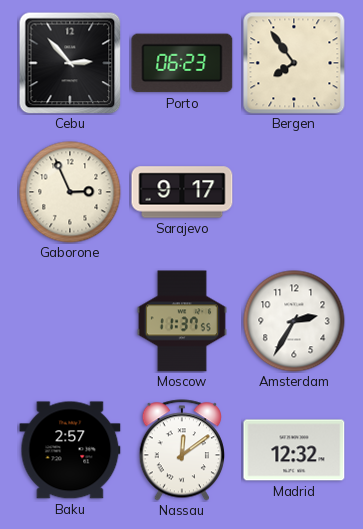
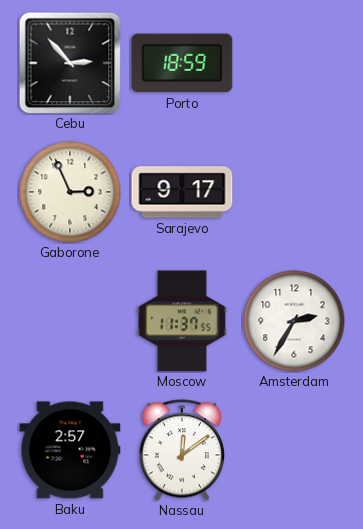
Porto: 06:23 -> 18:59 (182, 63)
Bergen: 7:54 -> none (294, 63)
Madrid: 12:32 -> none (294, 450)
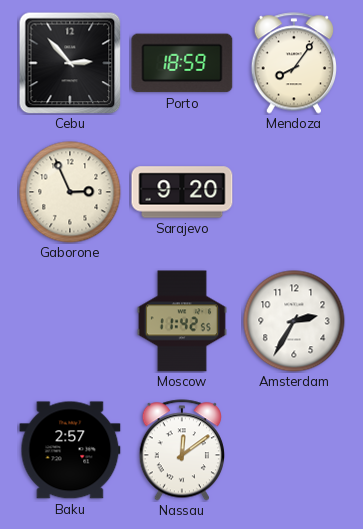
Mendoza: none -> 8:06 (293, 63)
Sarajevo: 9:17 -> 9:20 (182, 192)
Moscow: 11:37 -> 11:42 (182, 321)
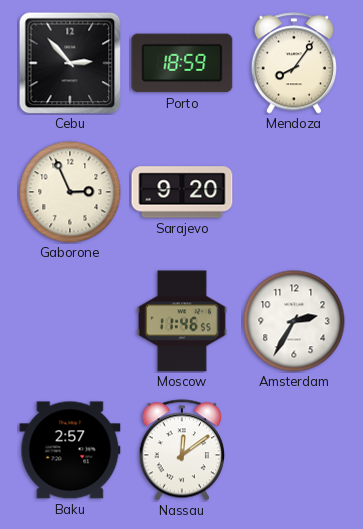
Moscow: 11:42 -> 11:46 (182, 321)
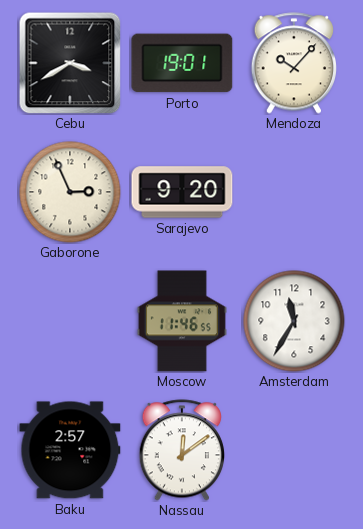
Cebu: 2:53 -> 3:40 (70, 63)
Porto: 18:59 -> 19:01 (182, 63)
Mendoza: 8:06 -> 10:07 (293, 63)
Amsterdam: 2:35 -> 11:35 (294, 321)
